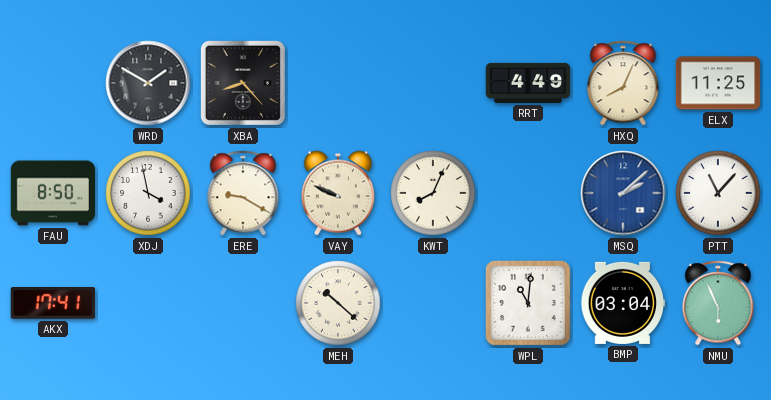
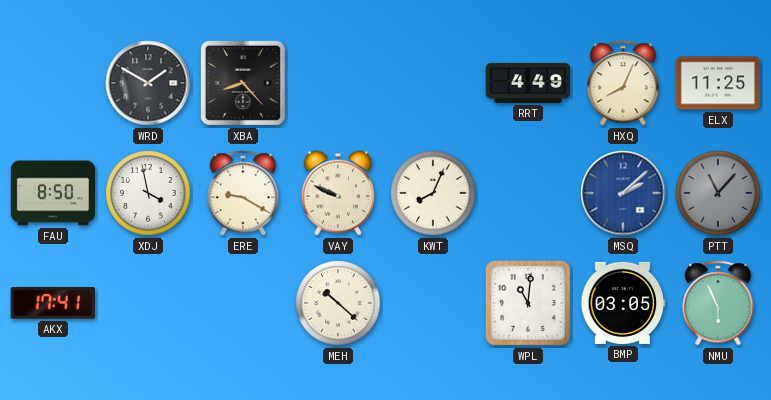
PTT dial: white -> grey (718, 193)
BMP: 03:04 -> 03:05 (623, 303)
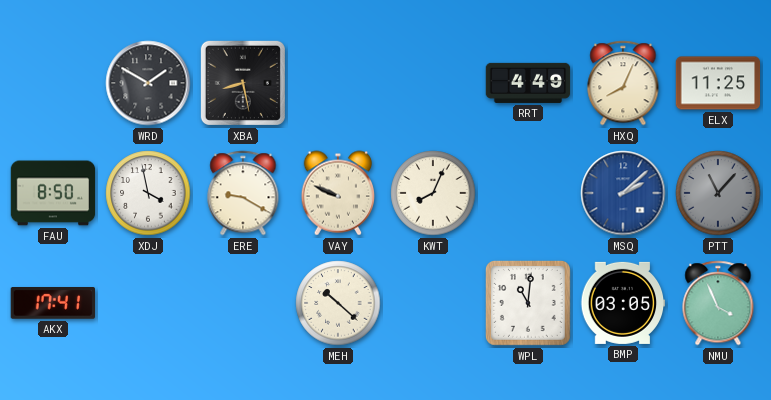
XBA: 8:23 -> 8:28 (243, 83)
NMU: 5:56 -> 3:56 (718, 303)
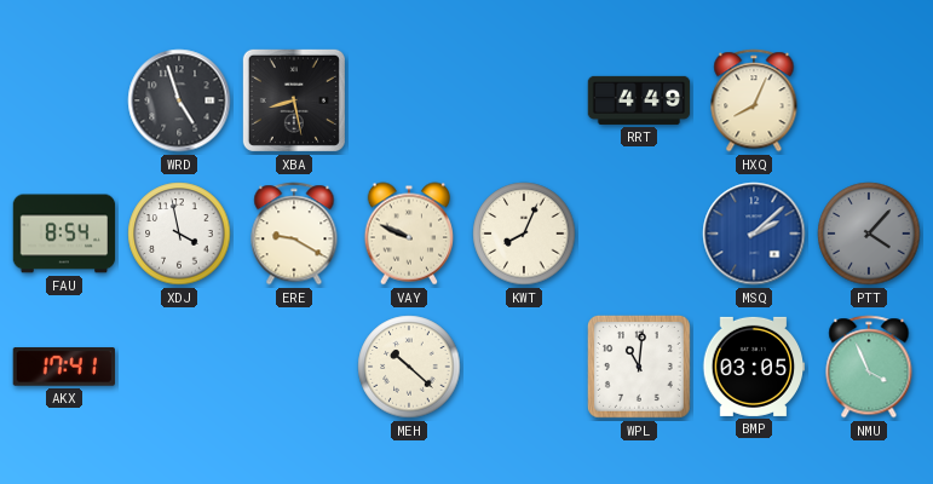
WRD: 1:50 -> 4:57 (179, 100)
ELX: 11:25 -> none (718, 83)
FAU: 8:50 -> 8:54 (64, 234)
PTT: 11:07 -> 4:07 (869, 234)
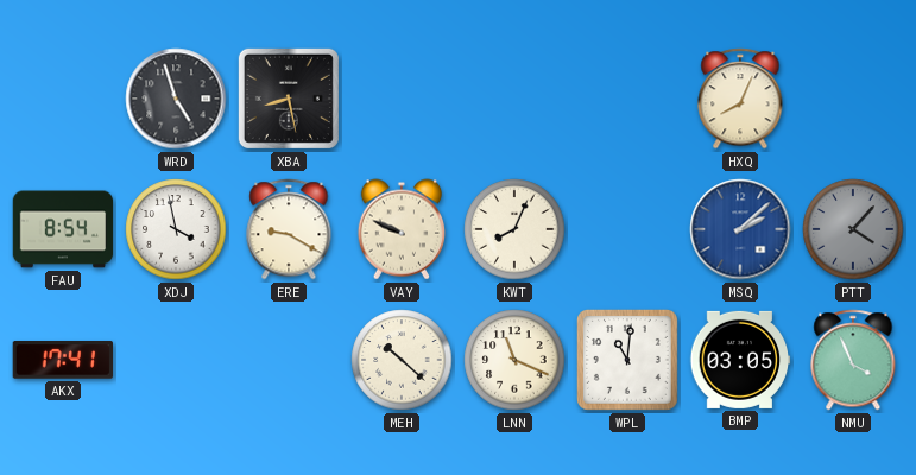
RRT: 4:49 -> none (639, 100)
LNN: none -> 11:19 (514, 360)
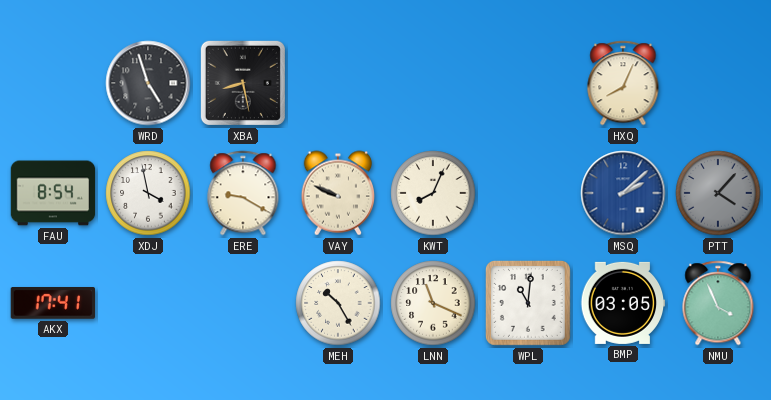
MEH: 10:22 -> 10:25 (338, 303)
